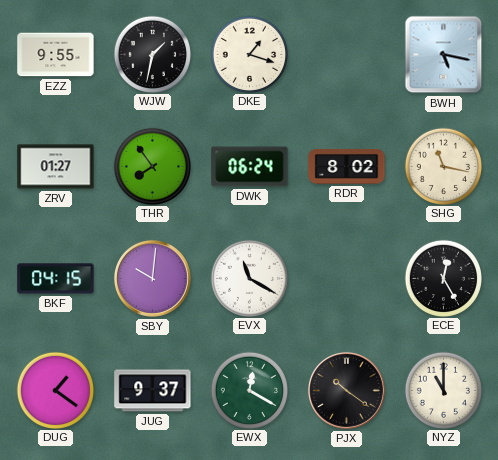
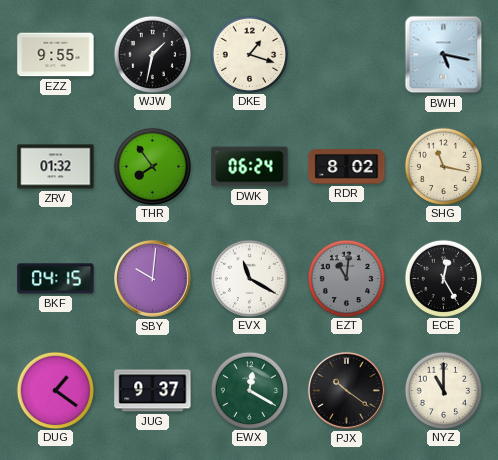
ZRV: 01:27 -> 01:32 (56, 167)
EZT: none -> 11:01 (346, 278)
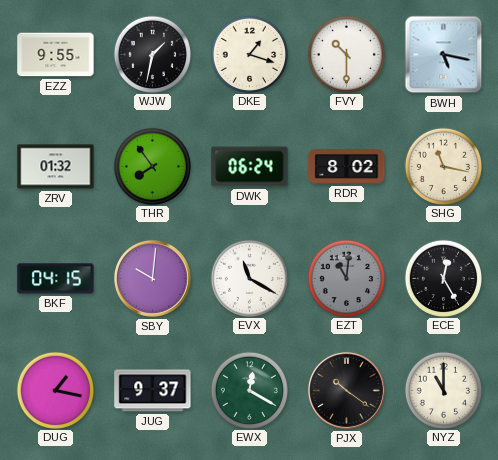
FVY: none -> 10:30 (346, 54)
DUG: 1:21 -> 1:17 (55, 390)
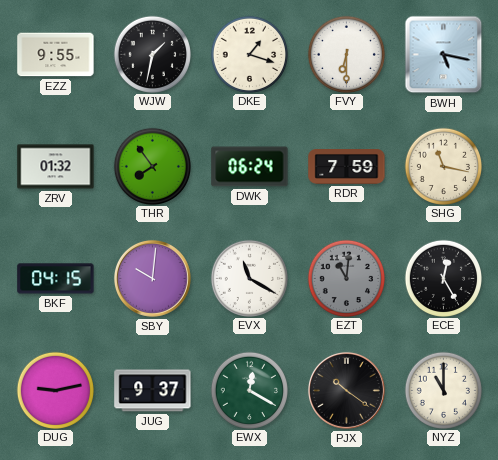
FVY: 10:30 -> 6:30 (346, 54)
RDR: 8:02 -> 7:59 (347, 167)
DUG: 1:17 -> 9:13 (55, 390)
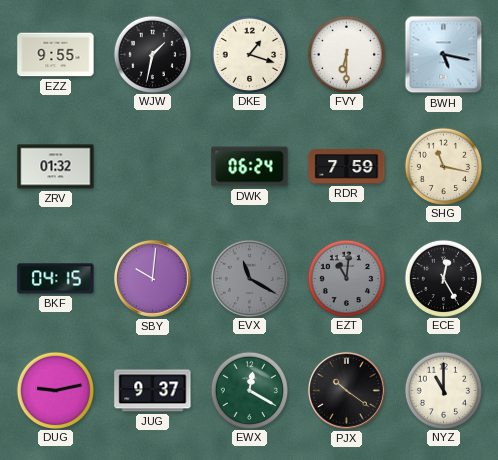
THR: 7:54 -> none (152, 166)
EVX dial: white -> grey (249, 278)
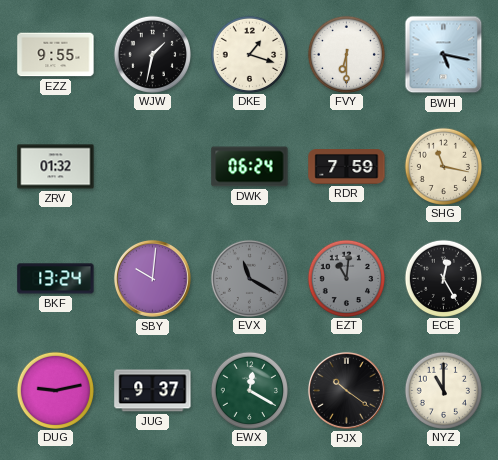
BKF: 04:15 -> 13:24 (56, 279)
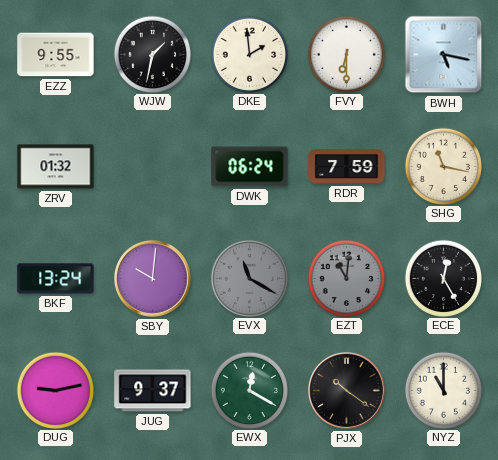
DKE: 1:18 -> 1:59 (249, 54)
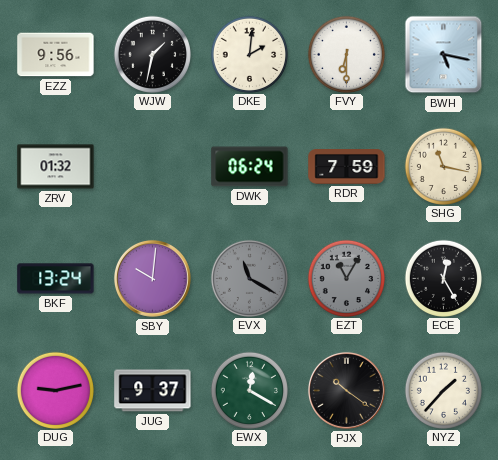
EZZ: 9:55 -> 9:56 (56, 55)
DKE: 1:59 -> 2:01 (249, 54)
EZT: 11:01 -> 11:05 (346, 278)
NYZ: 11:00 -> 1:37 (443, 390)
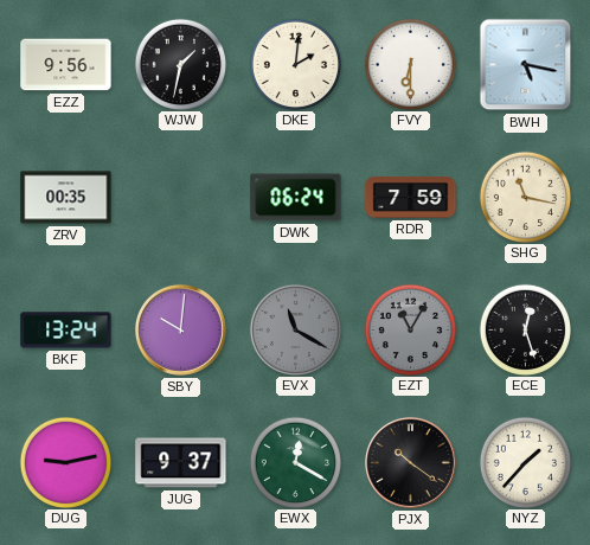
ZRV: 01:32 -> 00:35 (66, 198)
ECE: 12:25 -> 12:27 (525, 329)
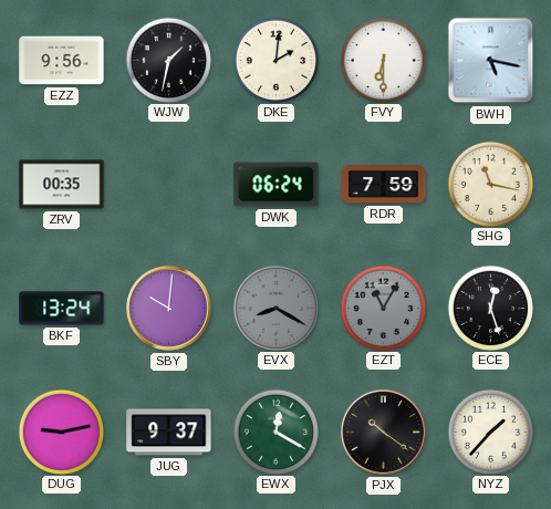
EVX: 11:20 -> 8:20 (275, 308)
